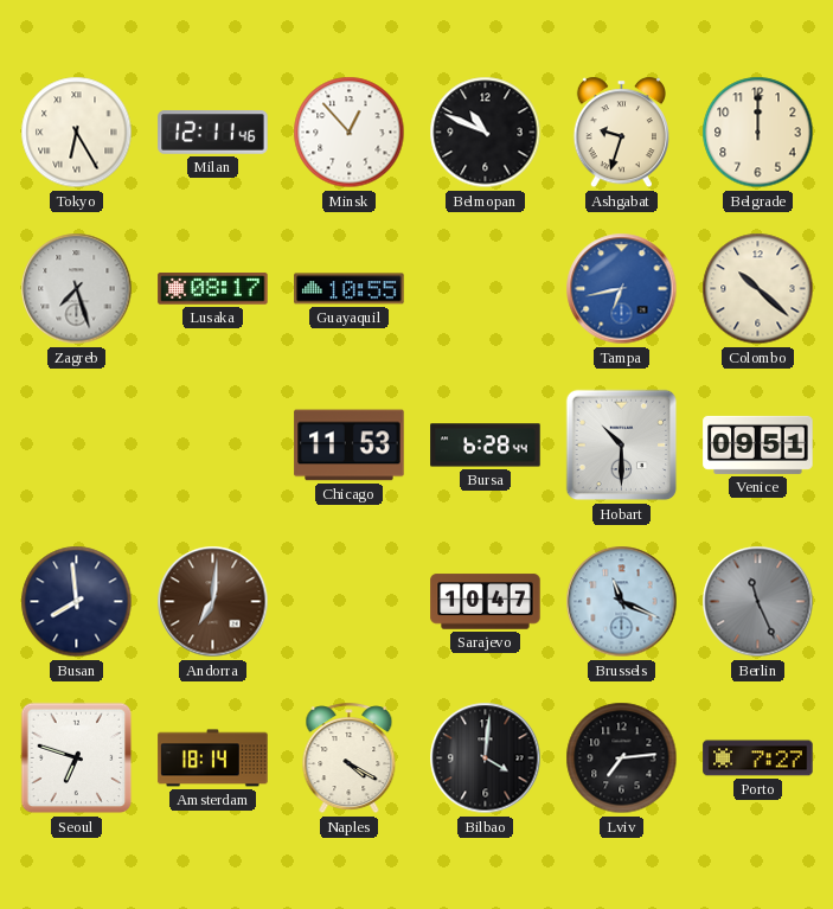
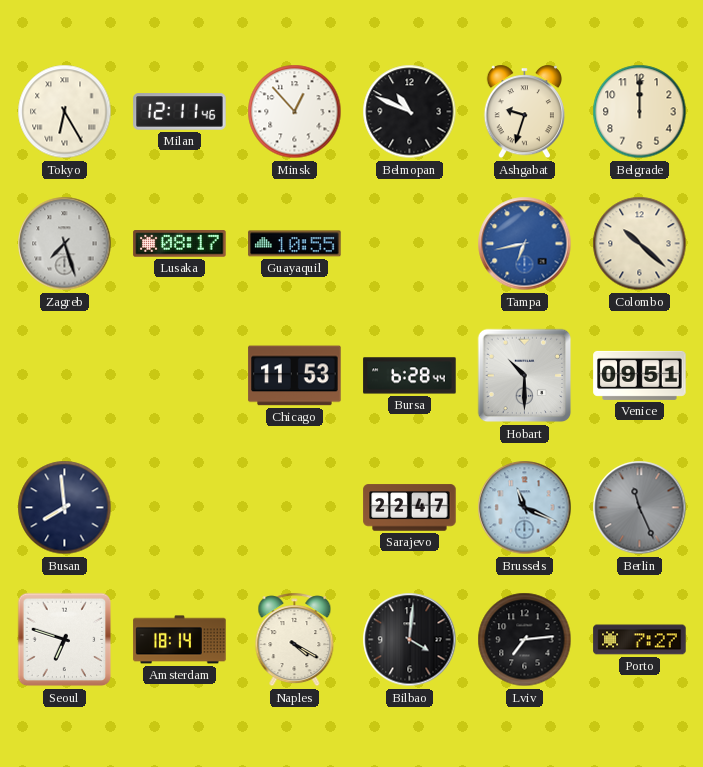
Andorra: 7:01 -> none (213, 602)
Sarajevo: 10:47 -> 22:47 (410, 508)
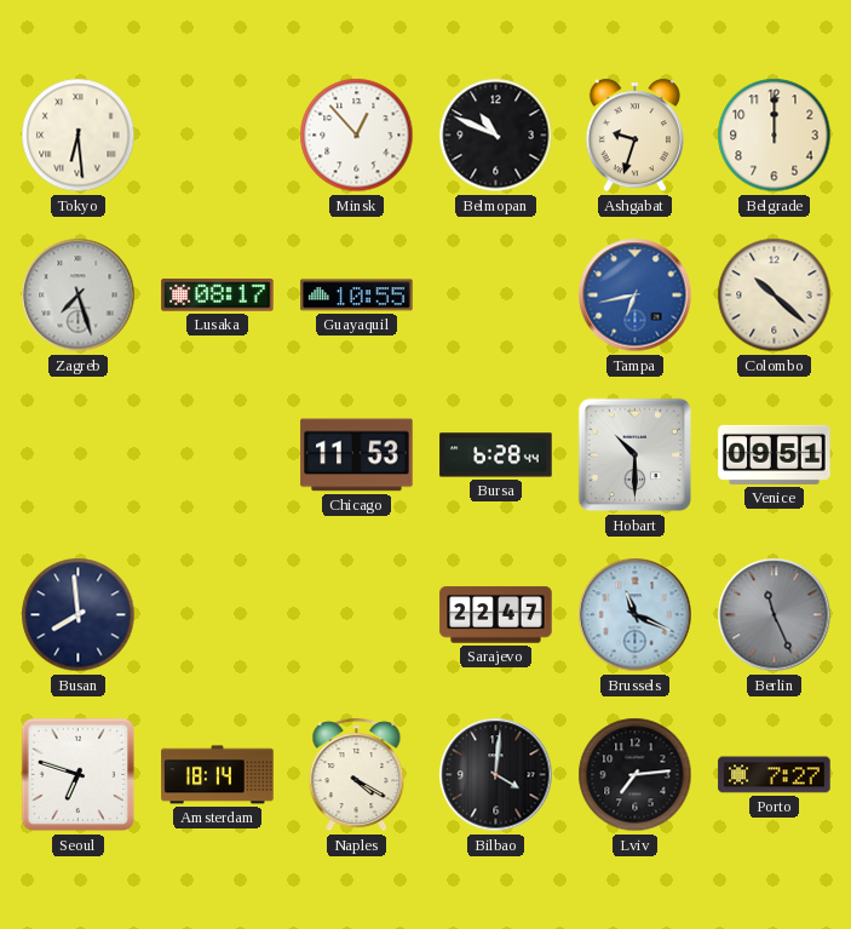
Tokyo: 6:25 -> 6:29 (79, 136)
Milan: 12:11 -> none (180, 112)
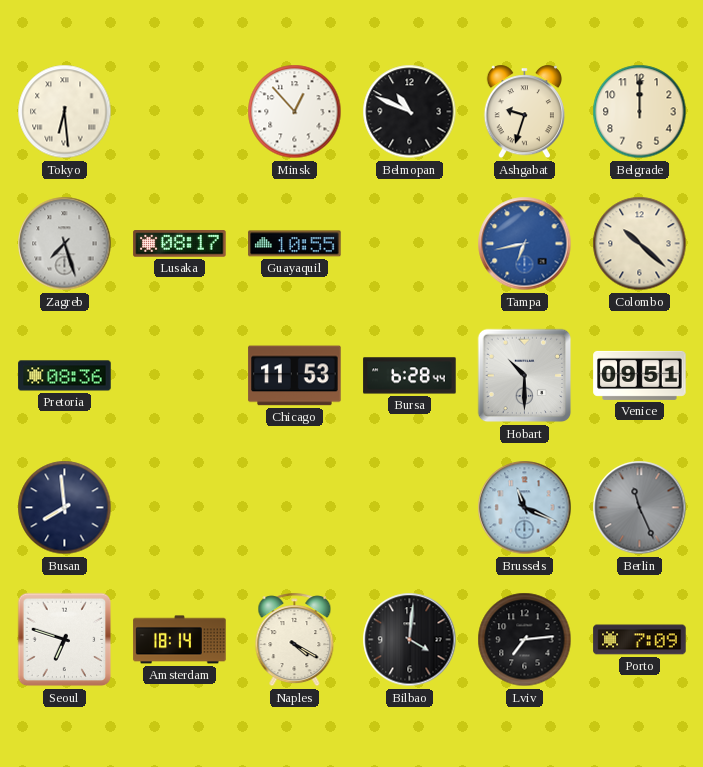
Pretoria: none -> 08:36 (65, 376)
Sarajevo: 22:47 -> none (496, 615)
Porto: 7:27 -> 7:09 (640, 640)
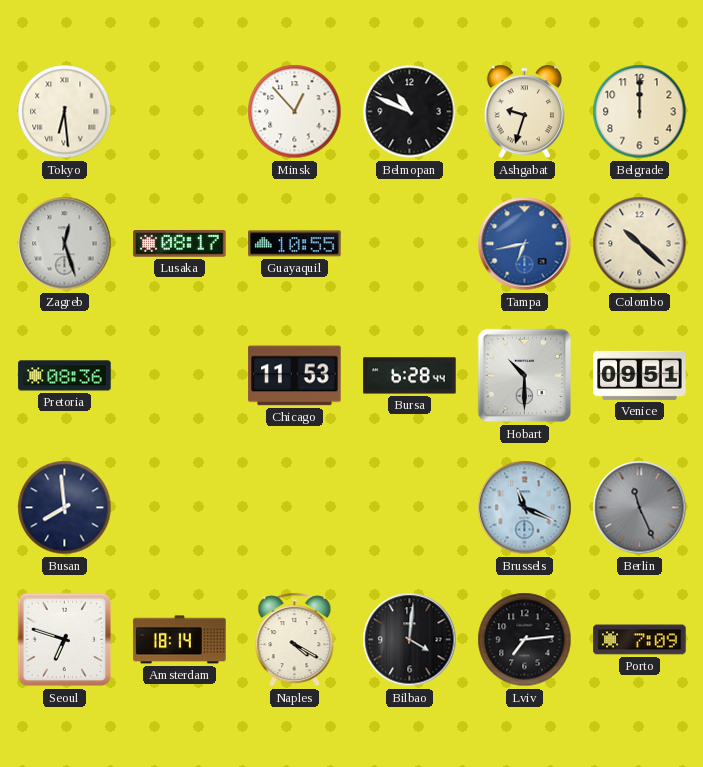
Zagreb: 7:27 -> 12:27 (65, 244)
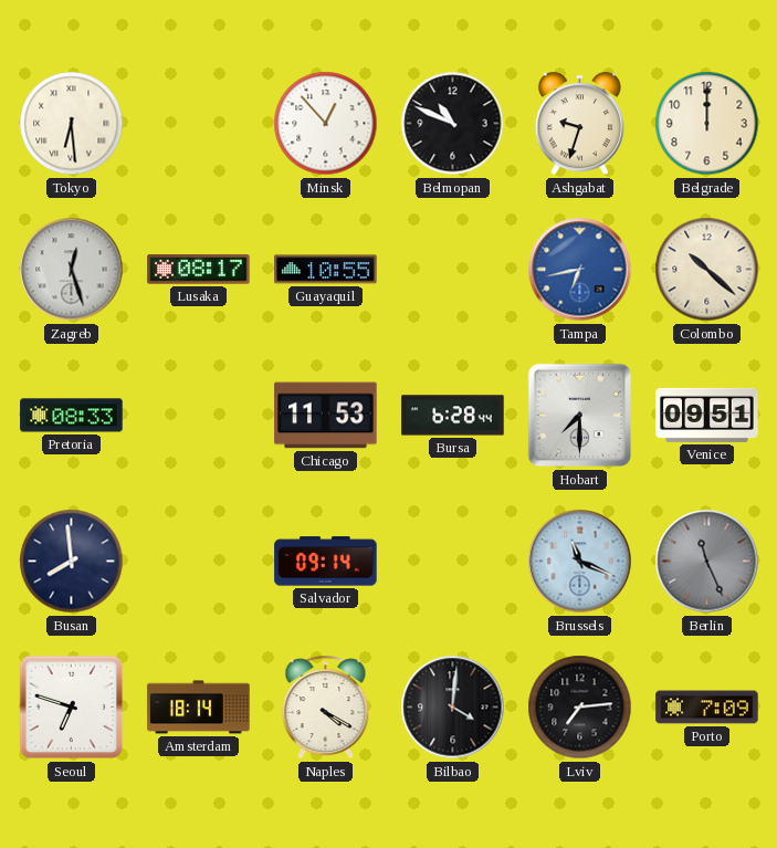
Pretoria: 08:36 -> 08:33 (72, 416)
Hobart: 10:30 -> 7:30 (580, 416)
Salvador: none -> 09:14 (326, 562)
